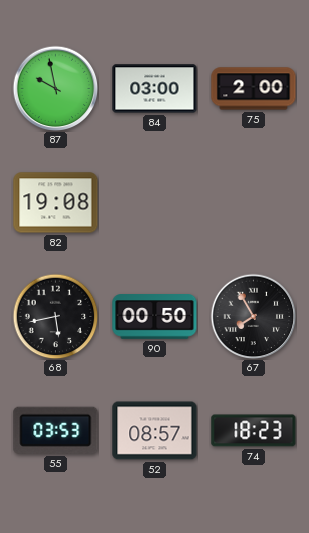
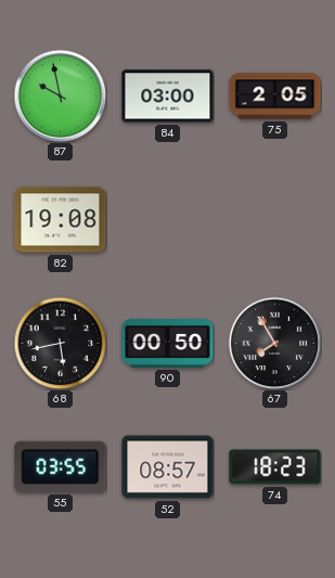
75: 2:00 -> 2:05 (275, 97)
55: 03:53 -> 03:55 (61, 466)
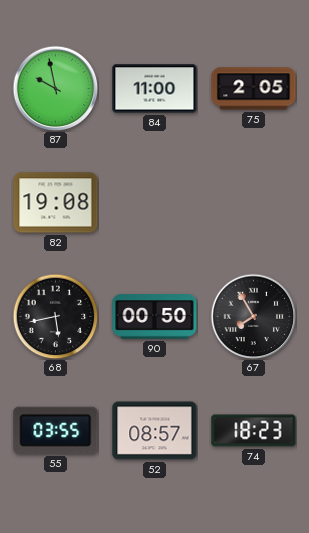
84: 03:00 -> 11:00 (155, 89)
